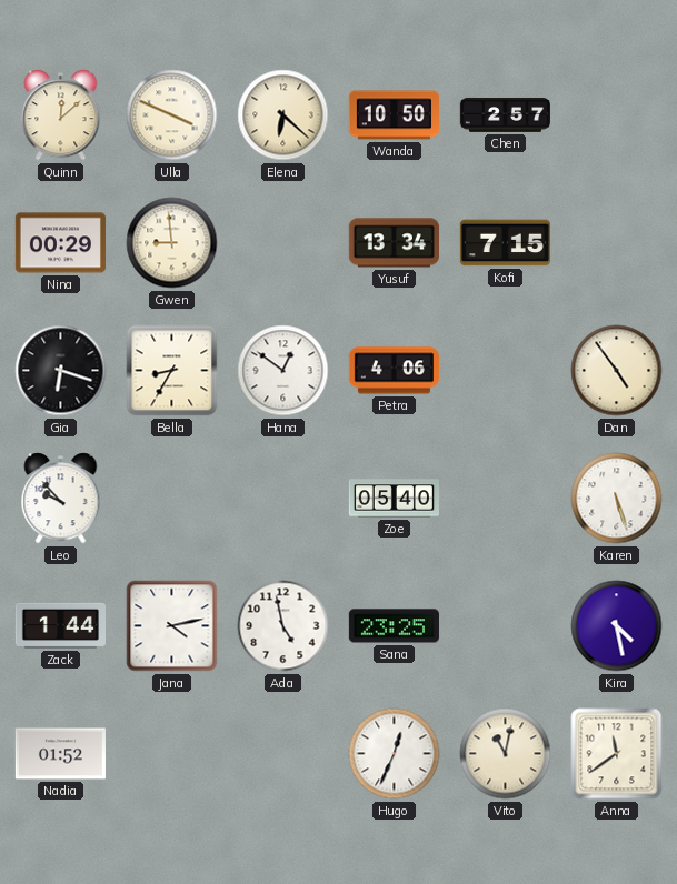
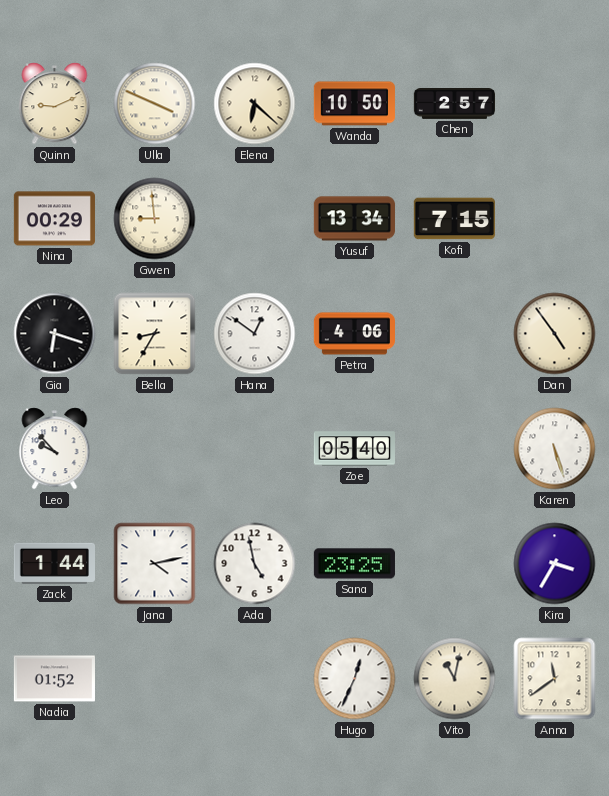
Quinn: 12:08 -> 9:11 (55, 104)
Kira: 4:28 -> 3:35 (555, 564)
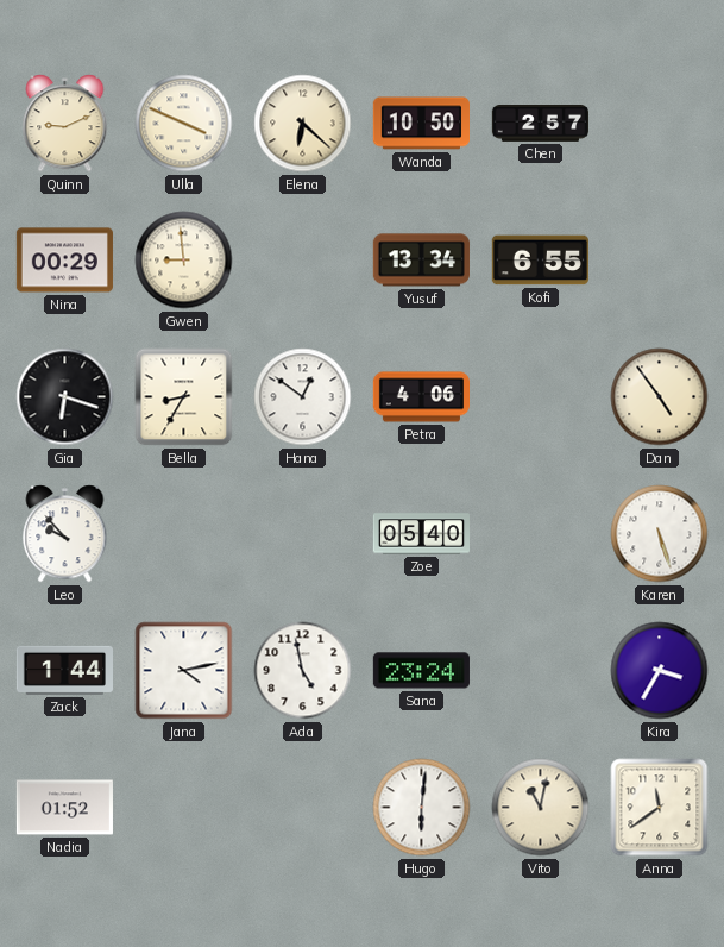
Kofi: 7:15 -> 6:55 (540, 261)
Sana: 23:25 -> 23:24 (421, 671)
Hugo: 12:34 -> 6:01 (422, 808)
